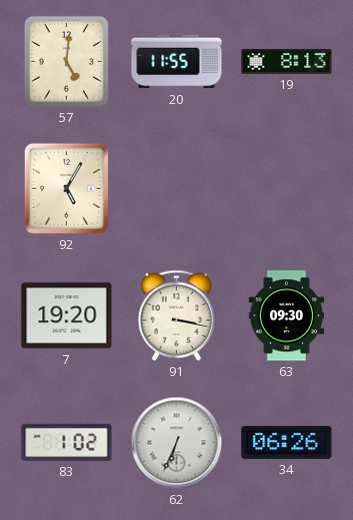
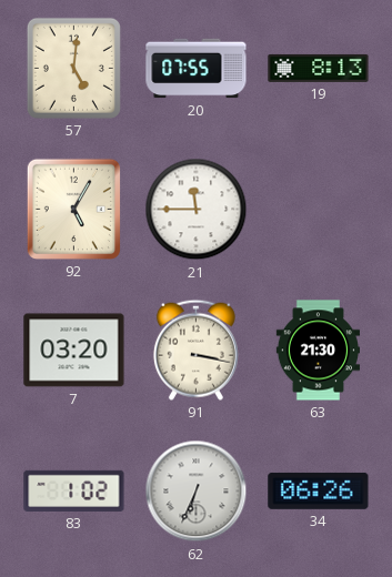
20: 11:55 -> 07:55 (197, 69)
21: none -> 11:45 (197, 210)
7: 19:20 -> 03:20 (74, 351)
63: 09:30 -> 21:30 (318, 351)
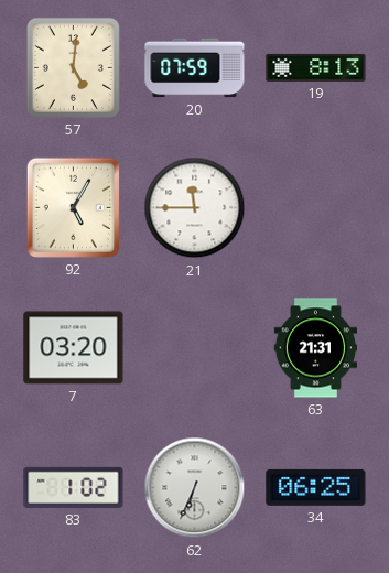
20: 07:55 -> 07:59 (195, 68)
91: 3:17 -> none (195, 350)
63: 21:30 -> 21:31 (315, 348)
34: 06:26 -> 06:25 (316, 487)
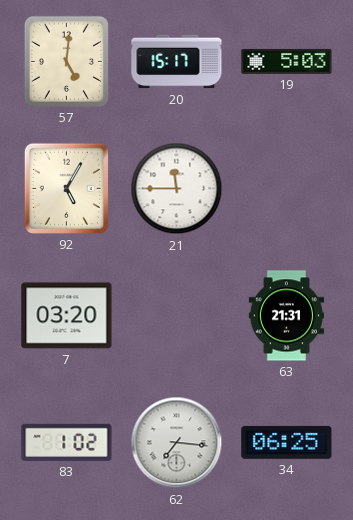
20: 07:59 -> 15:17 (177, 62)
19: 8:13 -> 5:03 (287, 61)
62: 6:34 -> 7:16 (177, 443)
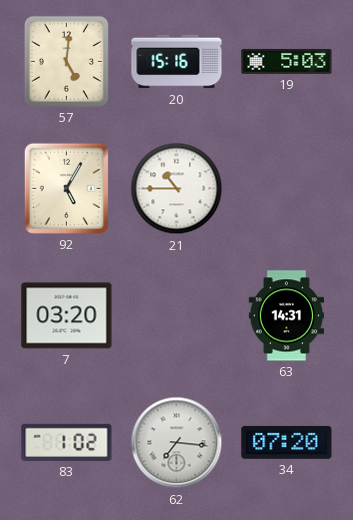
20: 15:17 -> 15:16 (177, 62)
21: 11:45 -> 10:45 (177, 189)
63: 21:31 -> 14:31 (286, 316)
34: 06:25 -> 07:20 (287, 442)
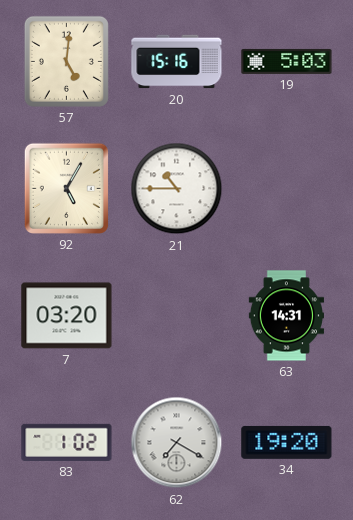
62: 7:16 -> 7:20 (177, 443)
34: 07:20 -> 19:20 (287, 442)
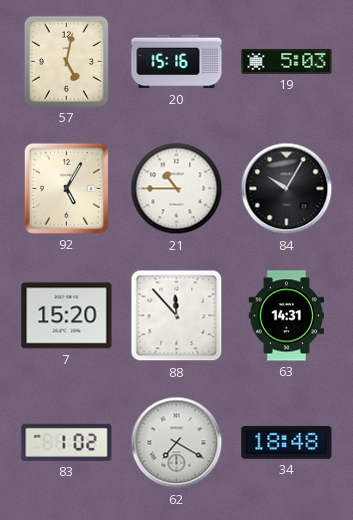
57: 5:01 -> 5:02 (66, 61)
84: none -> 10:05 (287, 189)
7: 03:20 -> 15:20 (67, 316)
88: none -> 11:53 (177, 316)
34: 19:20 -> 18:48 (287, 442)
